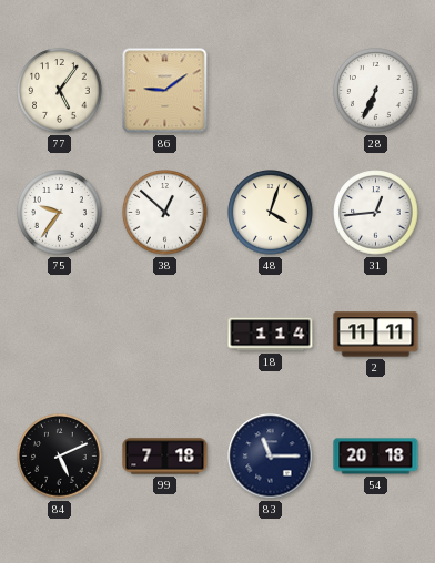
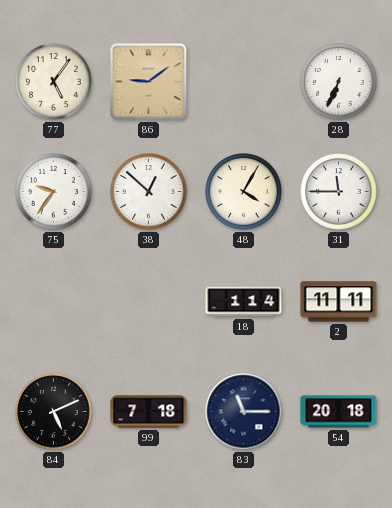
48: 4:03 -> 4:05 (244, 192)
31: 12:44 -> 11:45 (339, 192)
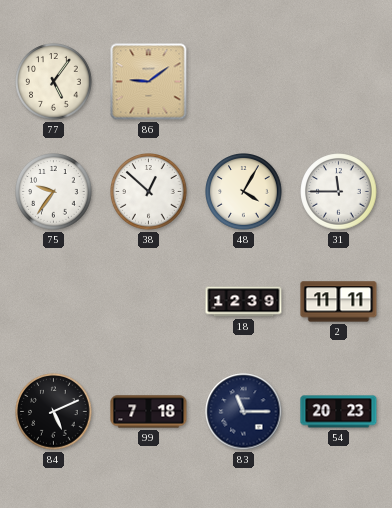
28: 6:34 -> none (339, 82)
18: 1:14 -> 12:39 (244, 302)
54: 20:18 -> 20:23 (339, 412)
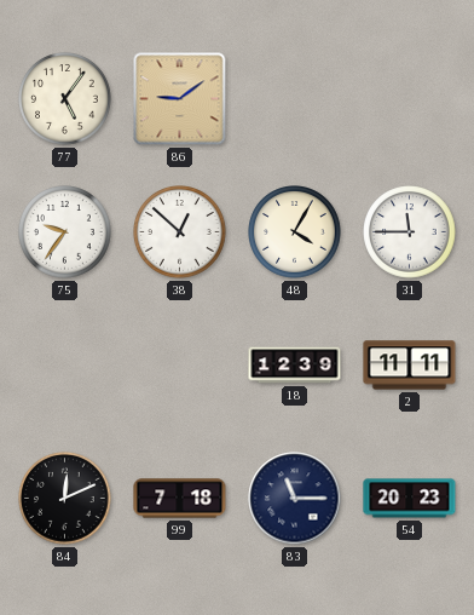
84: 5:11 -> 12:11 (65, 499)
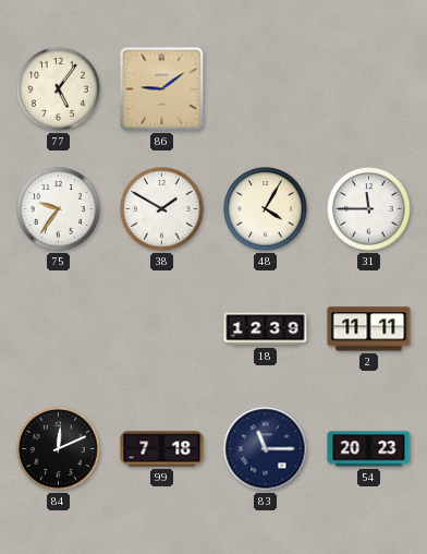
38: 12:52 -> 1:50 (162, 209)
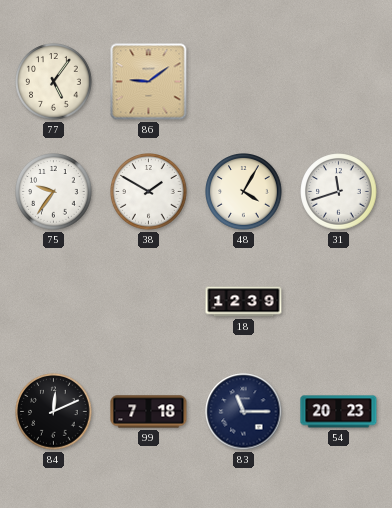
31: 11:45 -> 11:42 (339, 192)
2: 11:11 -> none (369, 329)
